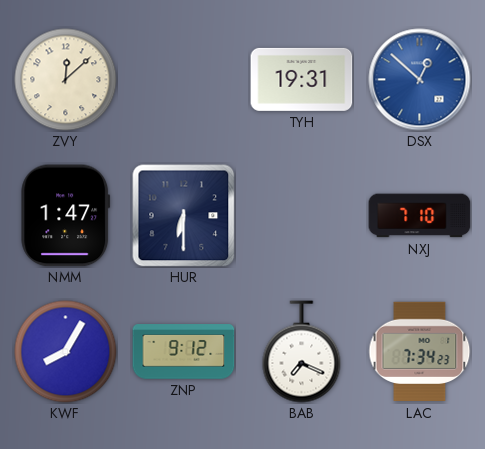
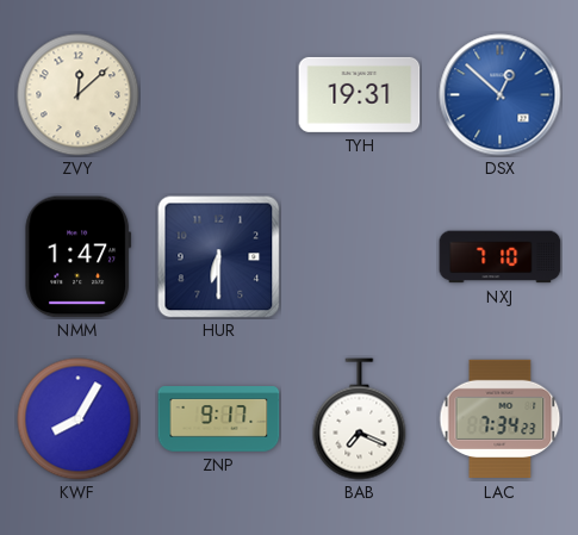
ZNP: 9:12 -> 9:17 (219, 419)
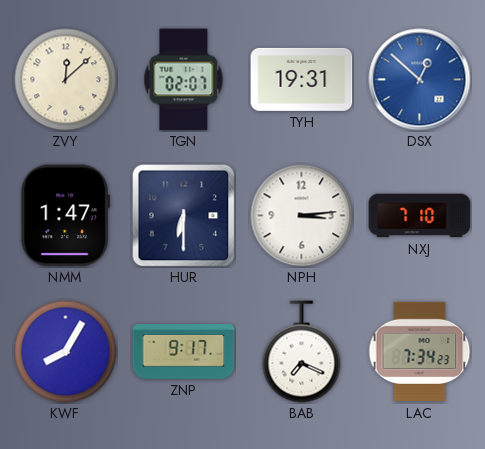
TGN: none -> 02:07 (184, 80)
NPH: none -> 3:14 (302, 216)
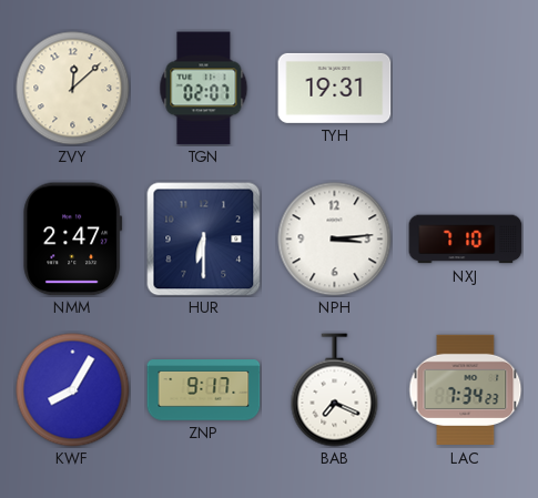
DSX: 12:52 -> none (420, 80)
NMM: 1:47 -> 2:47 (73, 240)
